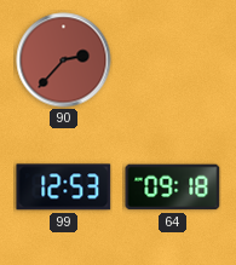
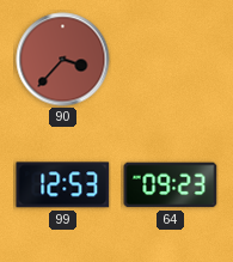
90: 2:37 -> 3:37 (63, 60)
64: 09:18 -> 09:23 (171, 185)
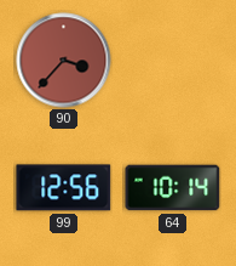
99: 12:53 -> 12:56 (64, 188)
64: 09:23 -> 10:14 (173, 188)
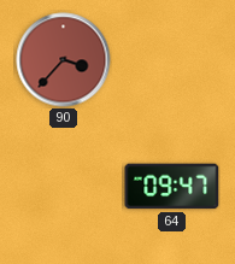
99: 12:56 -> none (64, 188)
64: 10:14 -> 09:47 (172, 187)
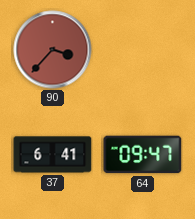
37: none -> 6:41 (53, 155)
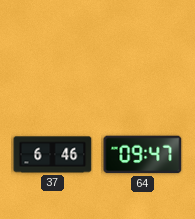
90: 3:37 -> none (53, 50)
37: 6:41 -> 6:46 (53, 155)
